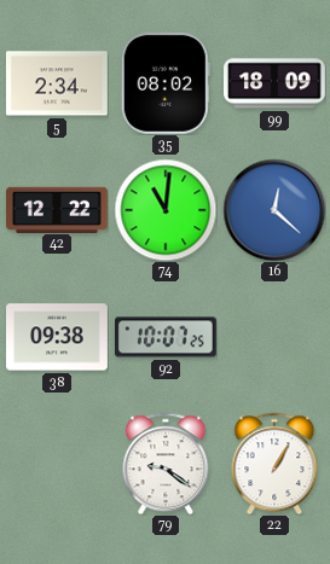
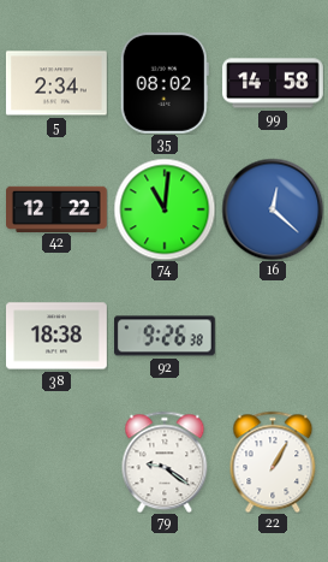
99: 18:09 -> 14:58 (274, 83)
38: 09:38 -> 18:38 (58, 336)
92: 10:07 -> 9:26 (166, 336)
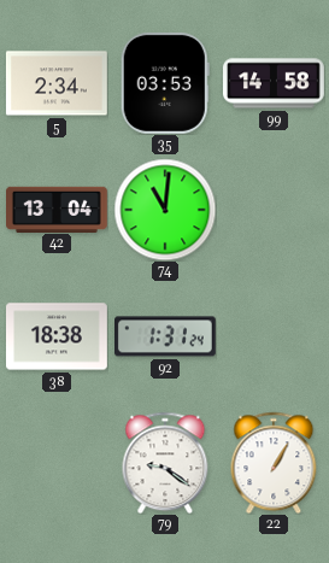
35: 08:02 -> 03:53 (165, 83)
42: 12:22 -> 13:04 (58, 209)
16: 12:22 -> none (273, 209)
92: 9:26 -> 1:31 (166, 336)
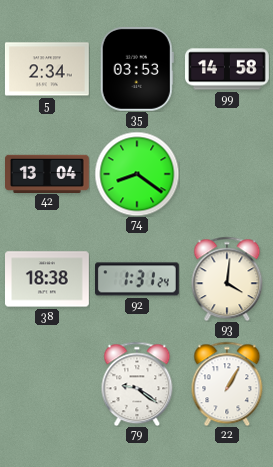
74: 11:01 -> 8:21 (137, 174)
93: none -> 4:01 (227, 279)
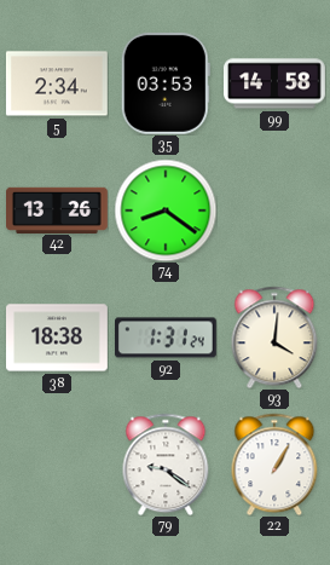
42: 13:04 -> 13:26 (58, 209)
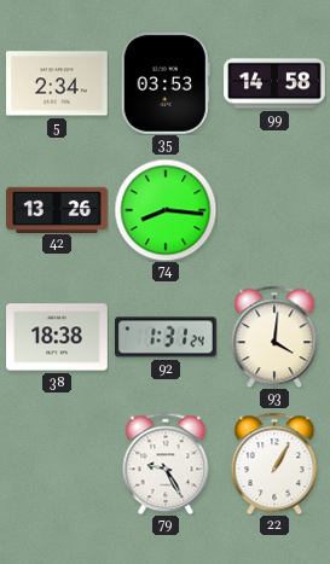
74: 8:21 -> 8:16 (166, 210)
79: 9:21 -> 9:25 (166, 464)
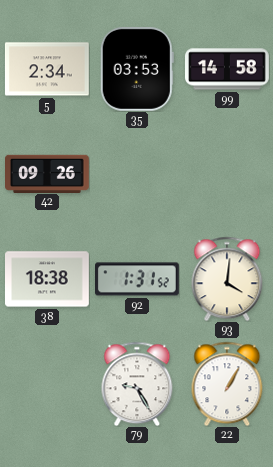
42: 13:26 -> 09:26 (48, 173)
74: 8:16 -> none (166, 210)
92: 1:31:24 -> 1:31:52 (138, 279)
